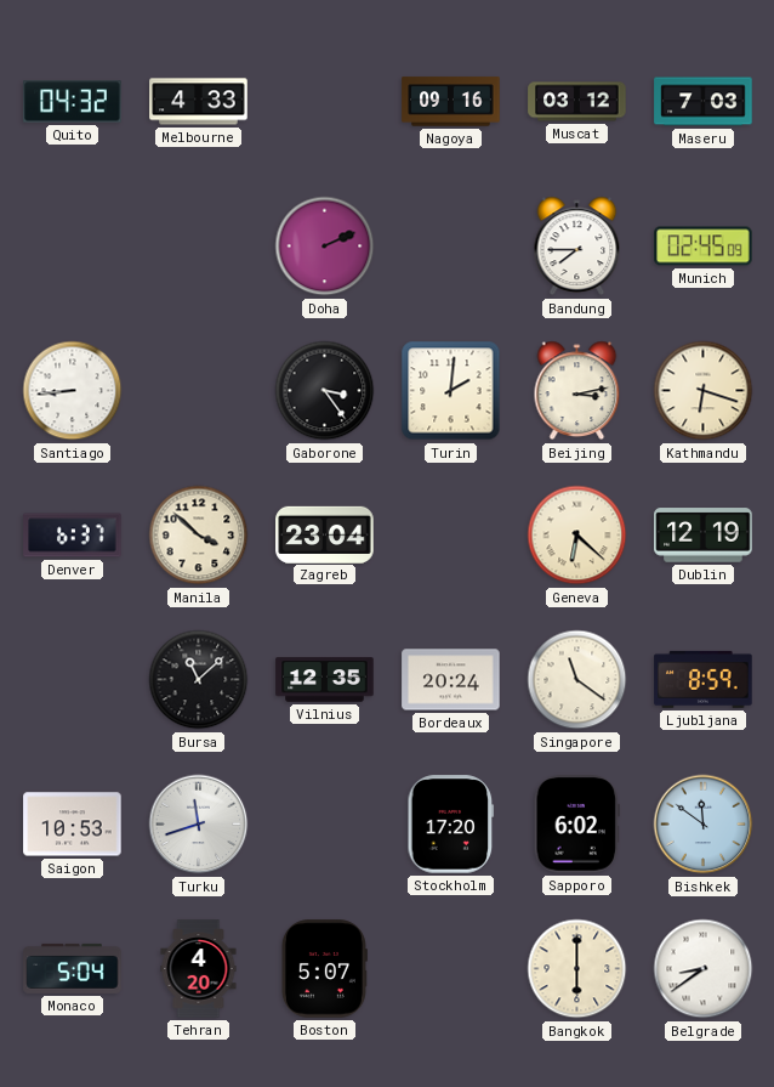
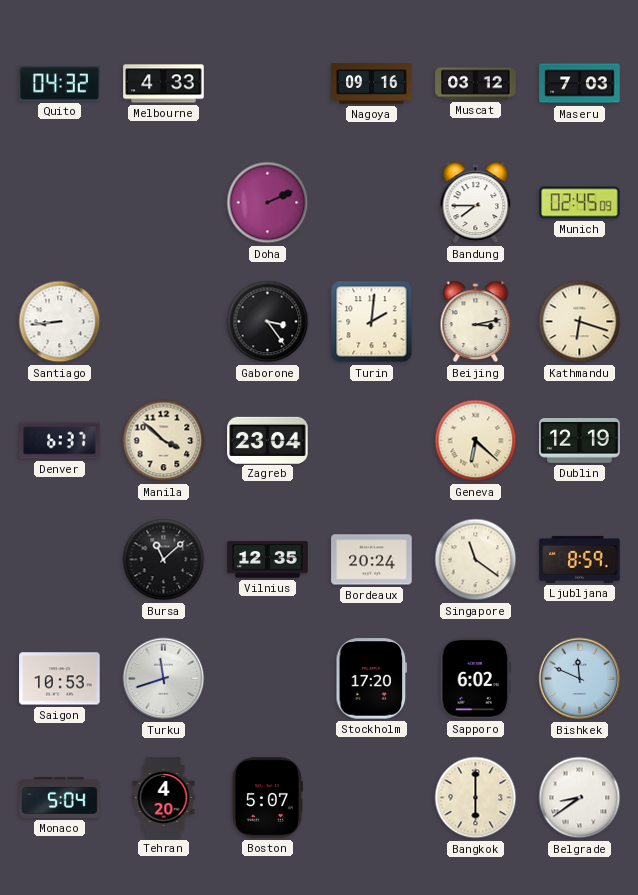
Bishkek: 11:51 -> 11:49 (580, 679)
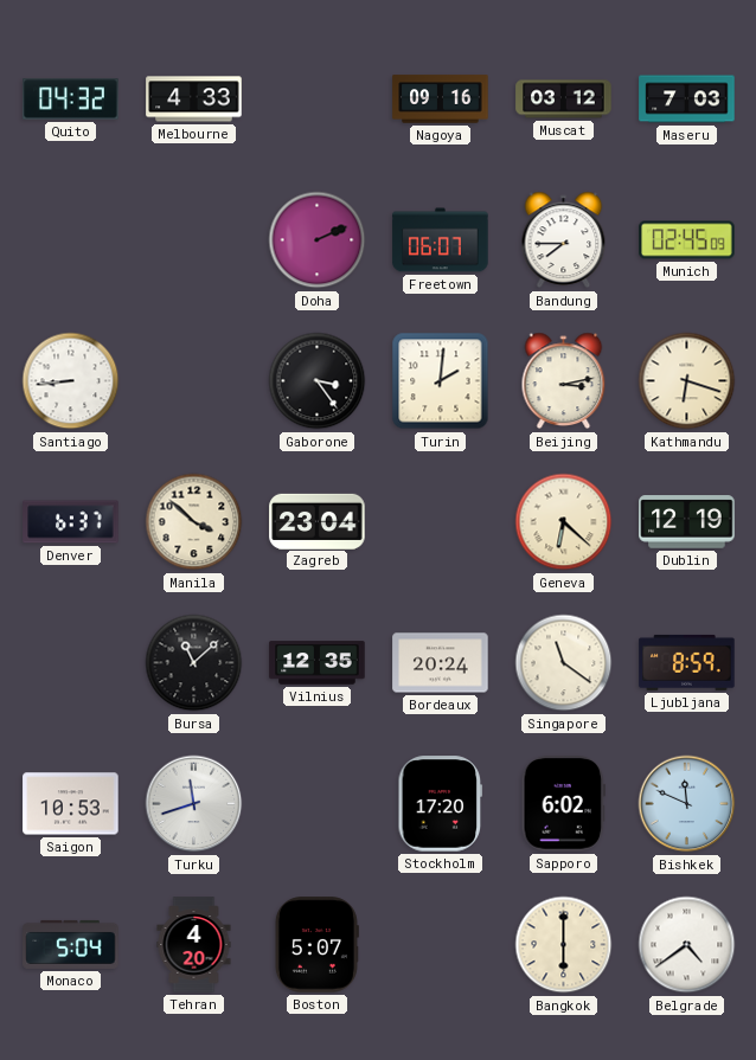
Freetown: none -> 06:07 (441, 240)
Belgrade: 8:39 -> 4:39 (687, 945)
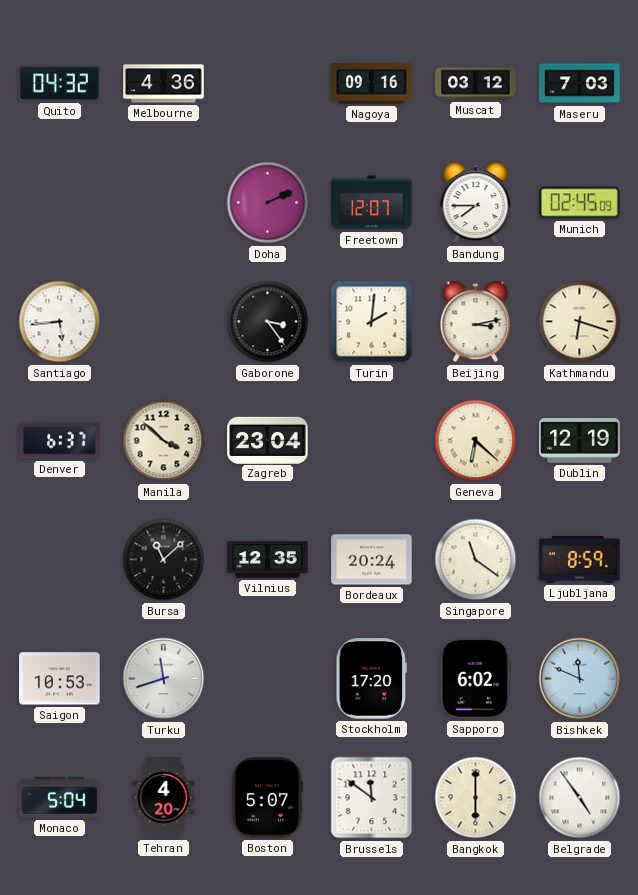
Melbourne: 4:33 -> 4:36 (164, 84)
Freetown: 06:07 -> 12:07 (372, 203)
Santiago: 8:44 -> 5:44 (60, 322)
Brussels: none -> 11:51 (372, 798)
Belgrade: 4:39 -> 4:54 (580, 798)
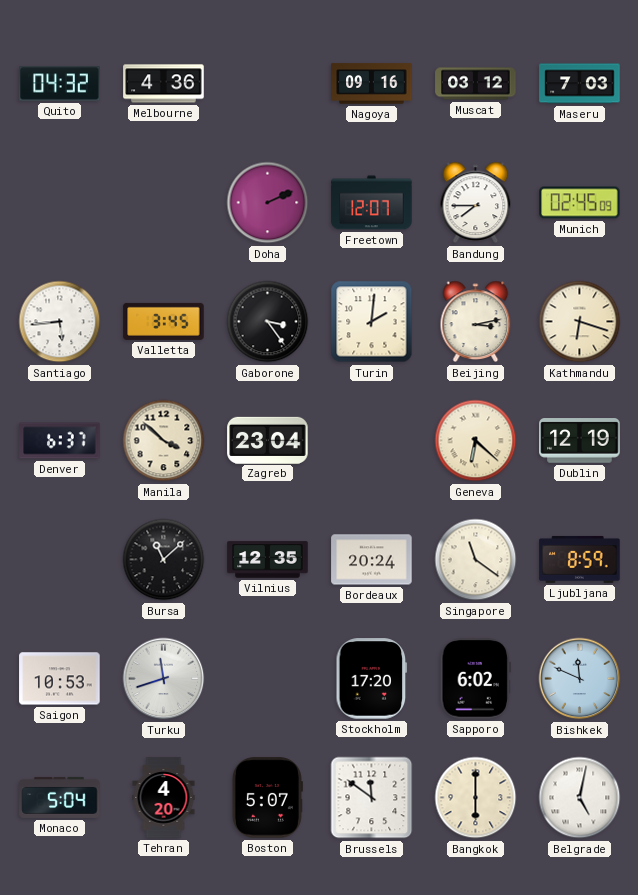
Valletta: none -> 3:45 (164, 321)
Belgrade: 4:54 -> 5:02 (580, 798)
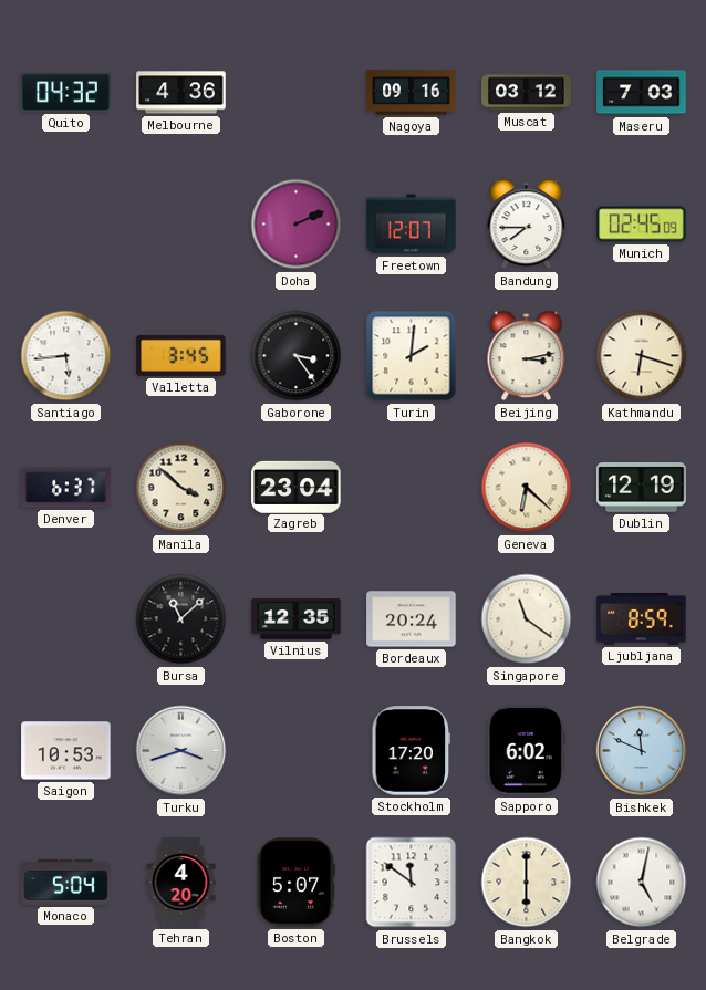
Turku: 11:42 -> 3:42 (181, 751)
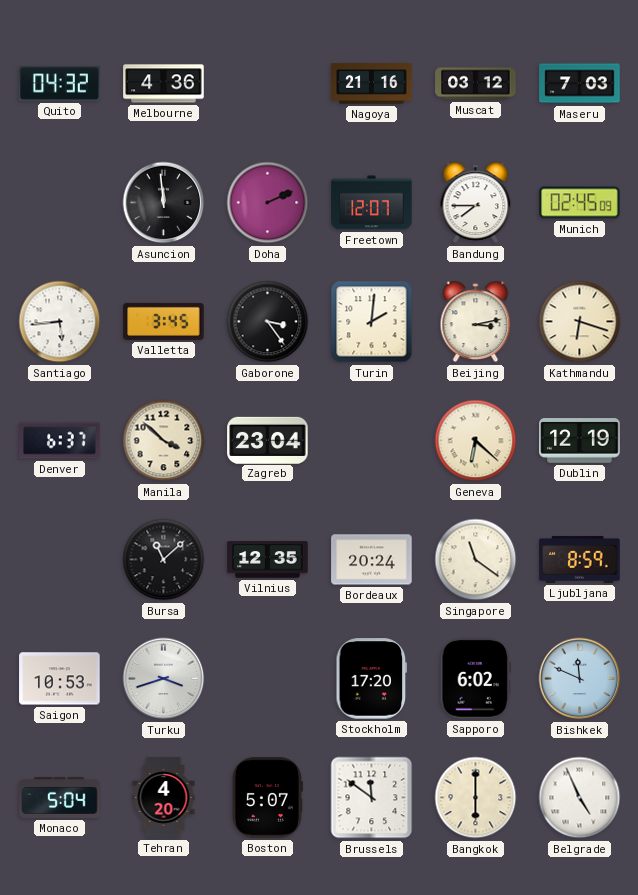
Nagoya: 09:16 -> 21:16 (372, 84)
Asuncion: none -> 11:59 (164, 203)
Belgrade: 5:02 -> 4:56 (580, 798)
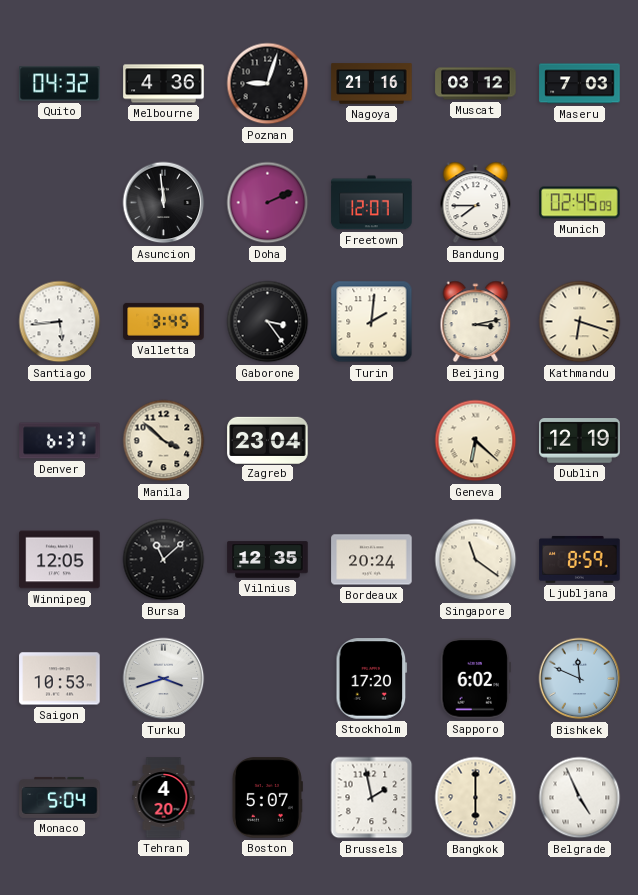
Poznan: none -> 9:03 (268, 84)
Winnipeg: none -> 12:05 (60, 560)
Brussels: 11:51 -> 1:58 (372, 798)
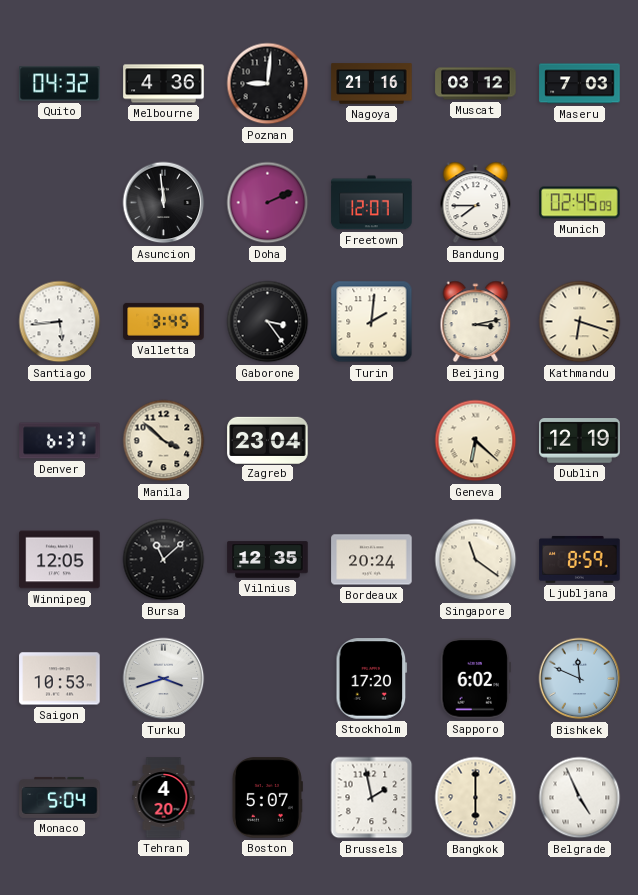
Poznan: 9:03 -> 9:01 (268, 84)
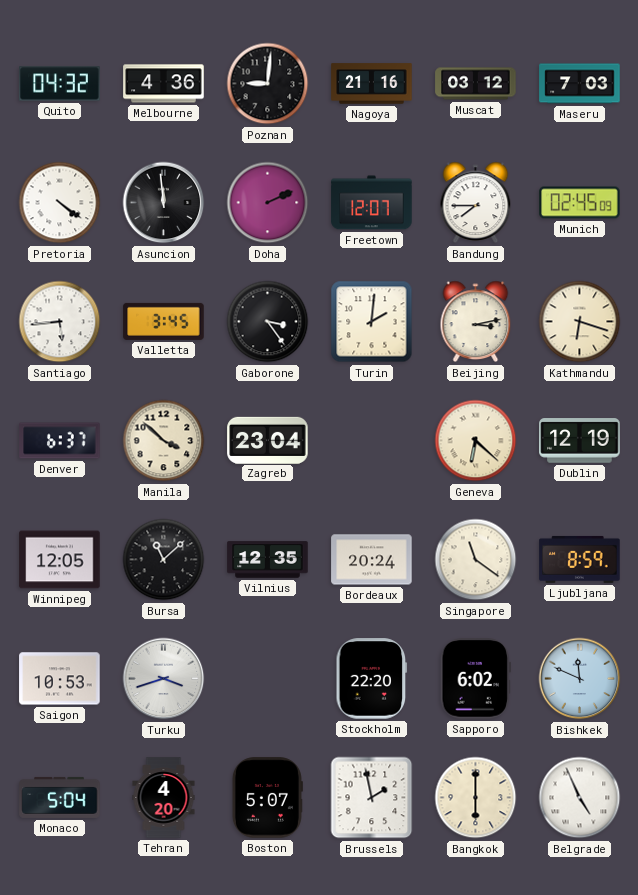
Pretoria: none -> 4:21 (60, 203)
Stockholm: 17:20 -> 22:20 (372, 679)
